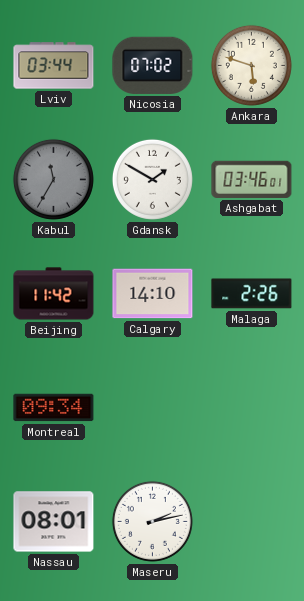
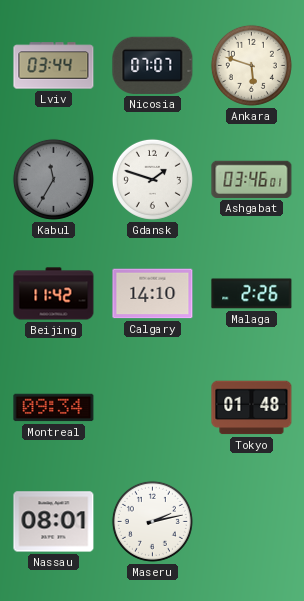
Nicosia: 07:02 -> 07:07 (153, 65)
Gdansk: 1:50 -> 1:48 (152, 179)
Tokyo: none -> 01:48 (252, 408)
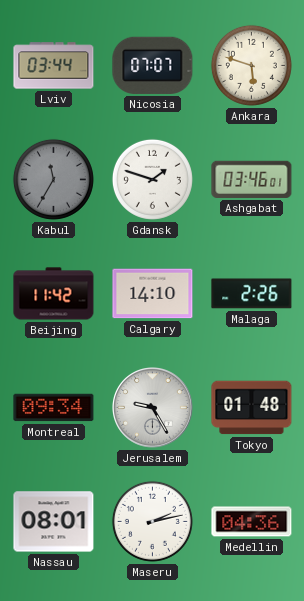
Jerusalem: none -> 9:25 (153, 408)
Medellin: none -> 04:36 (252, 522)
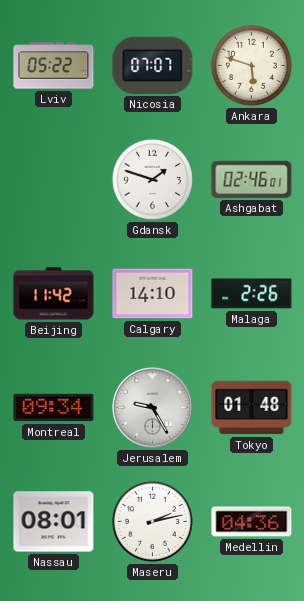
Lviv: 03:44 -> 05:22 (54, 66)
Kabul: 11:35 -> none (53, 179)
Ashgabat: 03:46 -> 02:46 (252, 179)
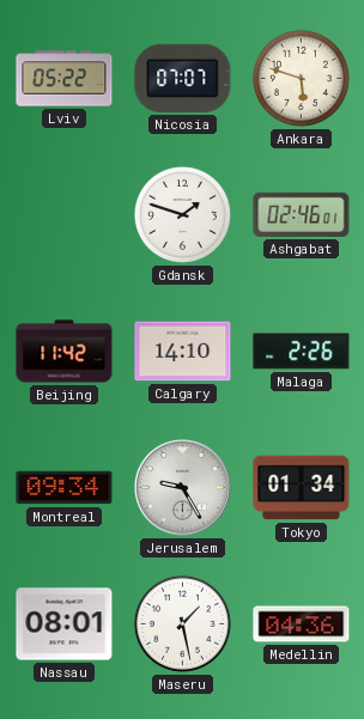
Tokyo: 01:48 -> 01:34 (302, 488)
Maseru: 2:13 -> 1:28 (182, 623)
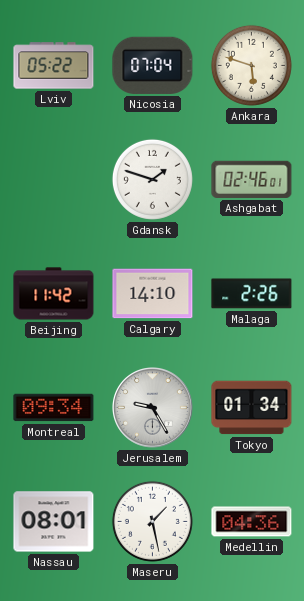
Nicosia: 07:07 -> 07:04 (153, 65)
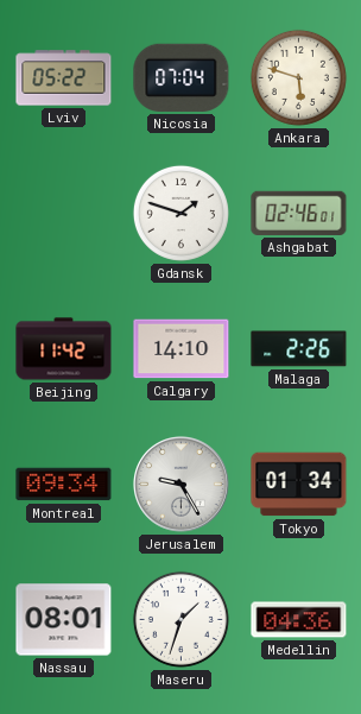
Maseru: 1:28 -> 1:33 (180, 619)
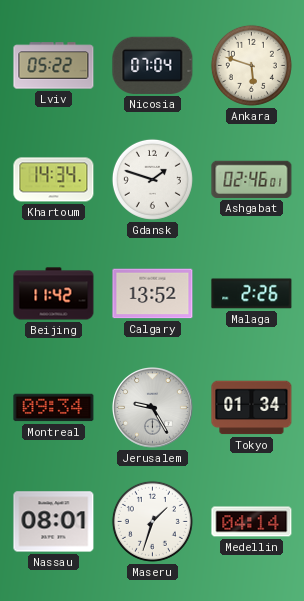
Khartoum: none -> 14:34 (54, 180)
Calgary: 14:10 -> 13:52 (153, 294)
Medellin: 04:36 -> 04:14 (252, 522)
